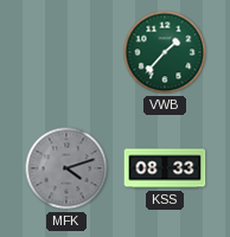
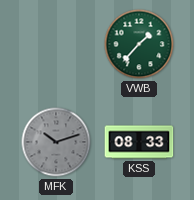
MFK: 4:12 -> 10:12 (56, 142)
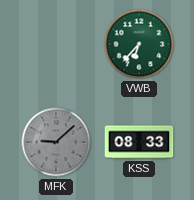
VWB: 1:37 -> 6:37 (139, 44)
MFK: 10:12 -> 9:08 (56, 142)
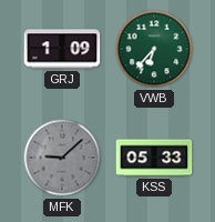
GRJ: none -> 1:09 (62, 49)
KSS: 08:33 -> 05:33 (154, 158)
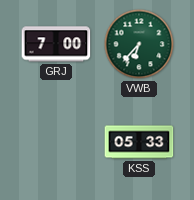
GRJ: 1:09 -> 7:00 (56, 44)
MFK: 9:08 -> none (62, 158)
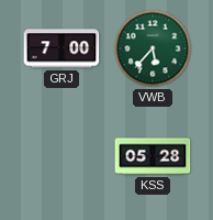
VWB: 6:37 -> 5:37 (153, 48)
KSS: 05:33 -> 05:28 (153, 156)
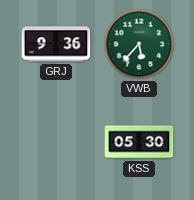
GRJ: 7:00 -> 9:36 (56, 44)
KSS: 05:28 -> 05:30 (139, 142)
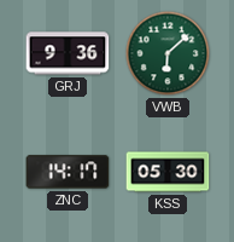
VWB: 5:37 -> 6:08 (168, 53)
ZNC: none -> 14:17 (68, 172)
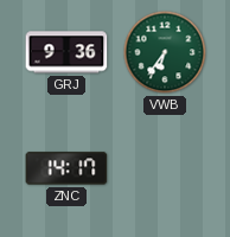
VWB: 6:08 -> 6:36 (165, 52)
KSS: 05:30 -> none (168, 172)
